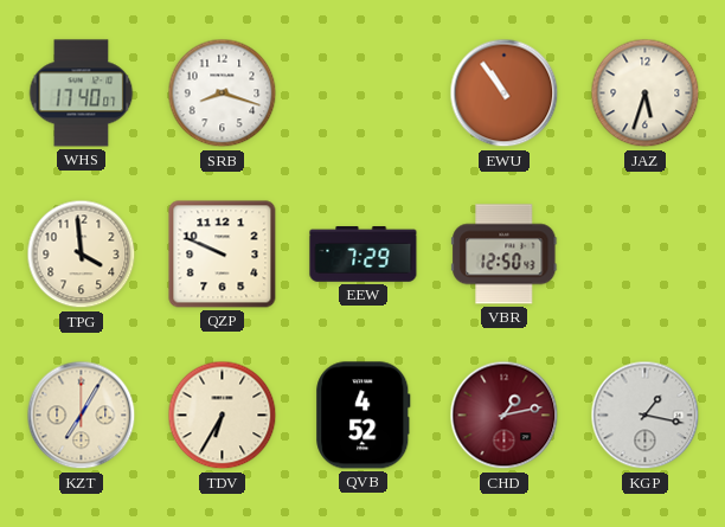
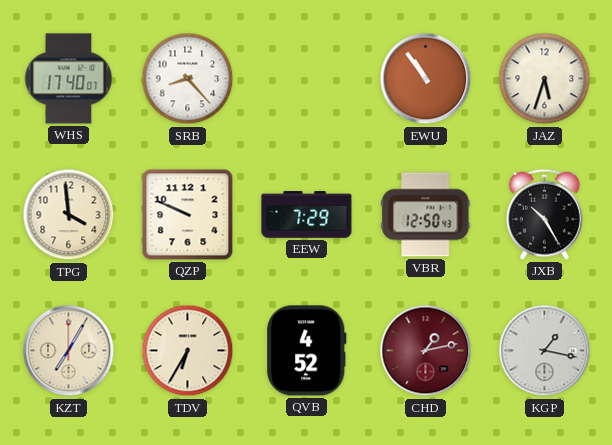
SRB: 8:18 -> 8:23 (188, 79)
JXB: none -> 10:25 (545, 214)
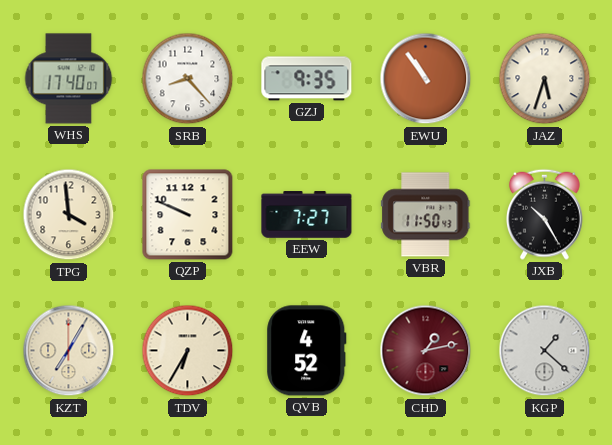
GZJ: none -> 9:35 (307, 79)
EEW: 7:29 -> 7:27 (307, 215)
VBR: 12:50 -> 11:50 (426, 215)
KGP: 1:17 -> 1:22 (545, 351)
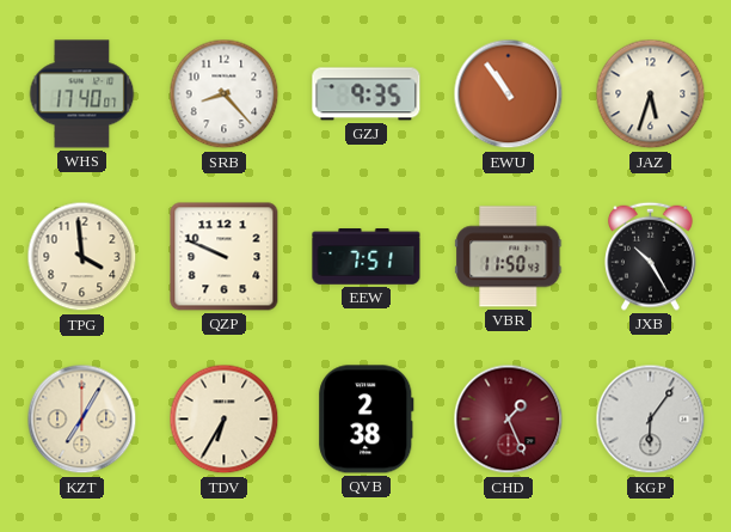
EEW: 7:27 -> 7:51 (367, 257)
QVB: 4:52 -> 2:38 (367, 420)
CHD: 1:13 -> 1:26 (509, 420)
KGP: 1:22 -> 6:06 (651, 420)
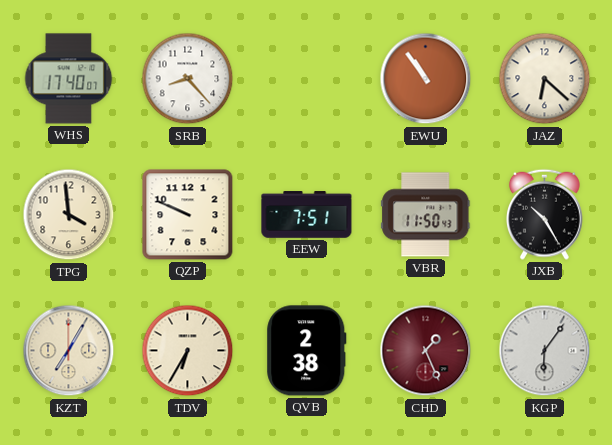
GZJ: 9:35 -> none (367, 94)
JAZ: 5:33 -> 6:22 (545, 79)
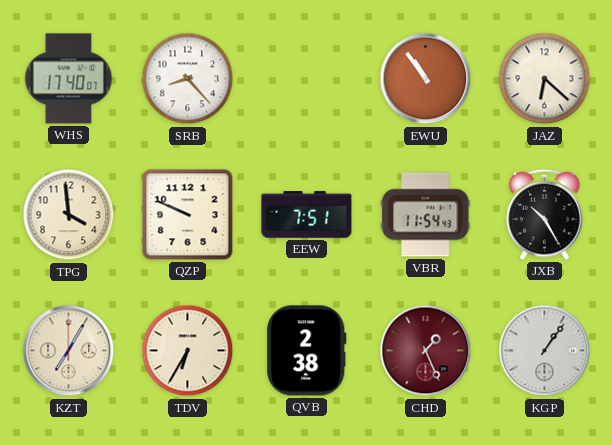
VBR: 11:50 -> 11:54 (426, 215)
KGP: 6:06 -> 1:06 (545, 351)
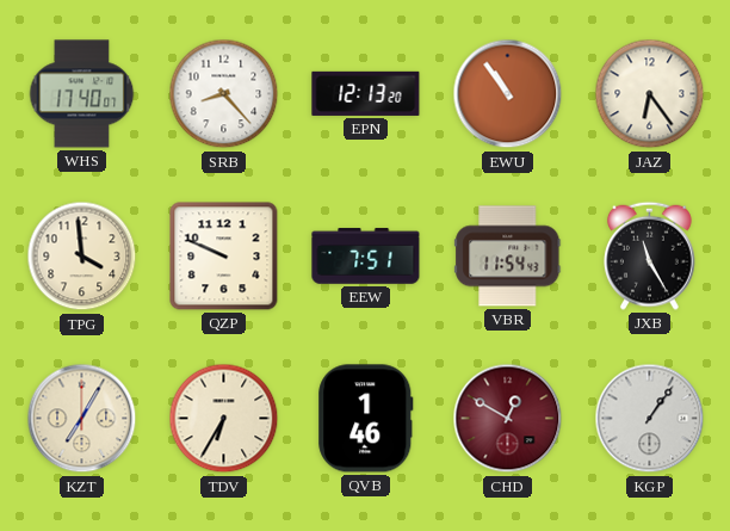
EPN: none -> 12:13 (366, 93)
JAZ: 6:22 -> 6:24 (650, 94)
JXB: 10:25 -> 11:25 (650, 255)
QVB: 2:38 -> 1:46 (366, 419)
CHD: 1:26 -> 12:50 (508, 419)
